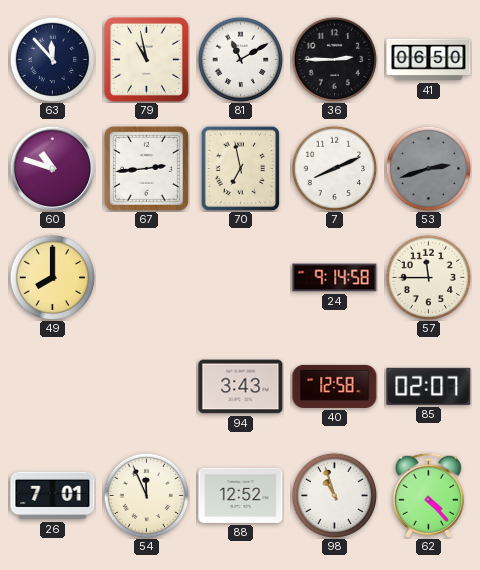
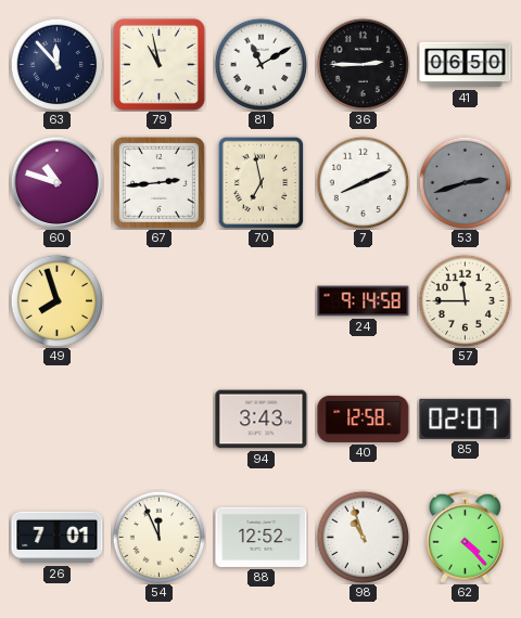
49: 8:00 -> 7:57 (56, 300)
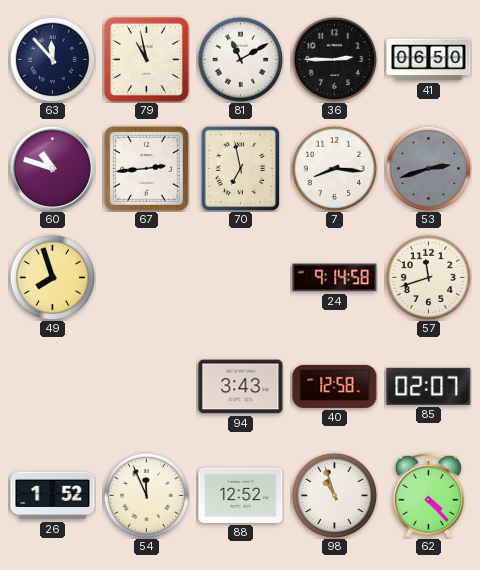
7: 8:11 -> 8:16 (334, 168)
57: 11:45 -> 11:42 (428, 277)
26: 7:01 -> 1:52 (53, 496)
